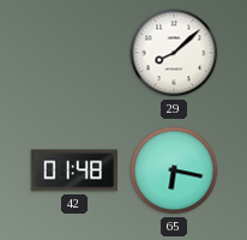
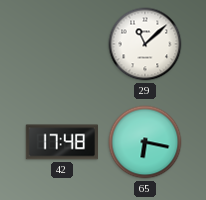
29: 8:08 -> 11:08 (145, 44)
42: 01:48 -> 17:48 (61, 142)
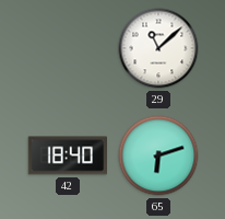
42: 17:48 -> 18:40 (67, 155)
65: 6:17 -> 6:12 (158, 155)
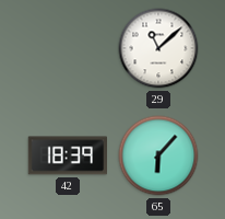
42: 18:40 -> 18:39 (67, 155)
65: 6:12 -> 6:07 (158, 155)
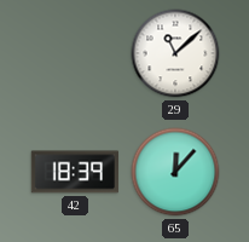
65: 6:07 -> 12:07 (175, 172)
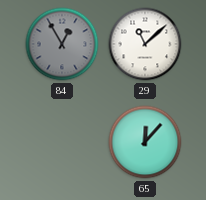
84: none -> 12:55 (62, 44)
42: 18:39 -> none (74, 172)
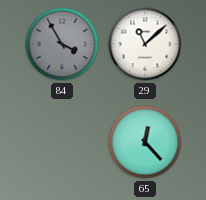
84: 12:55 -> 3:55 (62, 44)
65: 12:07 -> 12:23 (145, 142)
